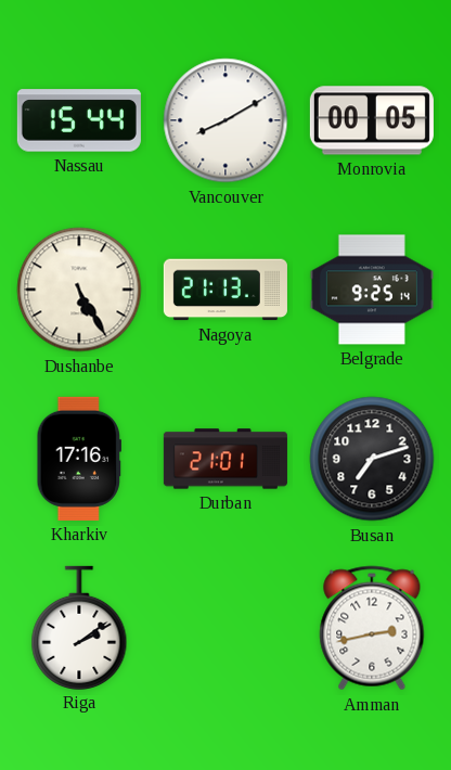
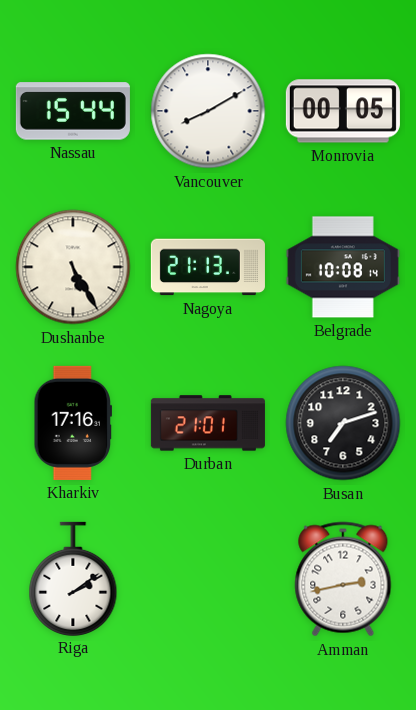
Belgrade: 9:25 -> 10:08 (343, 267)
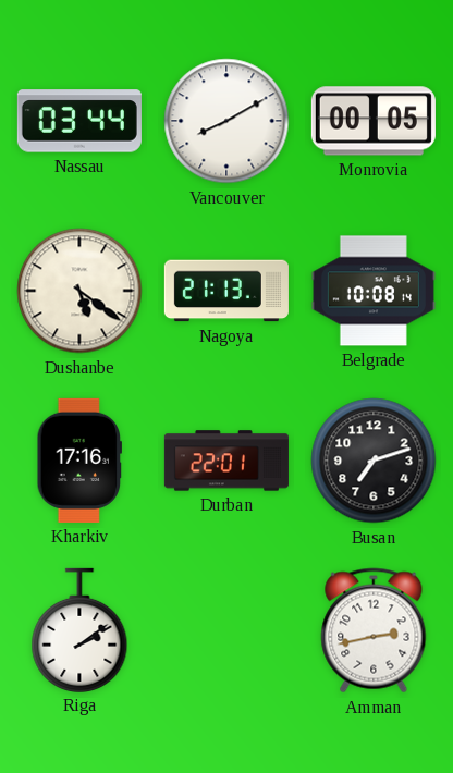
Nassau: 15:44 -> 03:44 (79, 121)
Dushanbe: 5:25 -> 5:21 (79, 291)
Durban: 21:01 -> 22:01 (226, 461)
